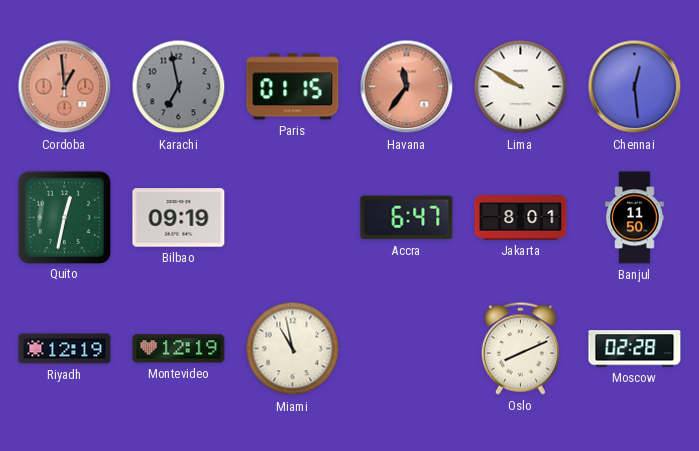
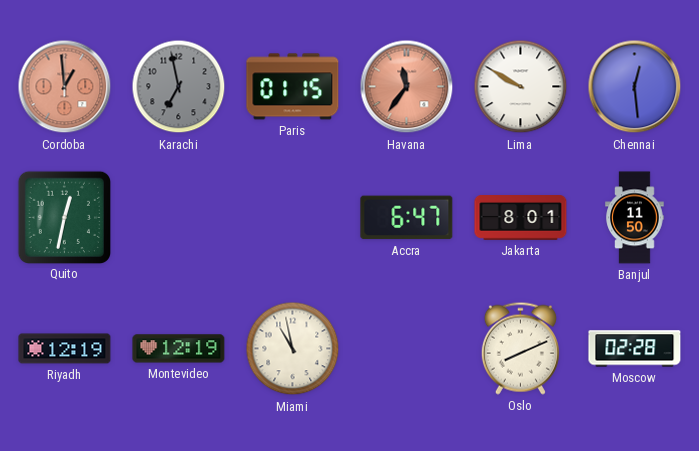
Bilbao: 09:19 -> none (179, 218)
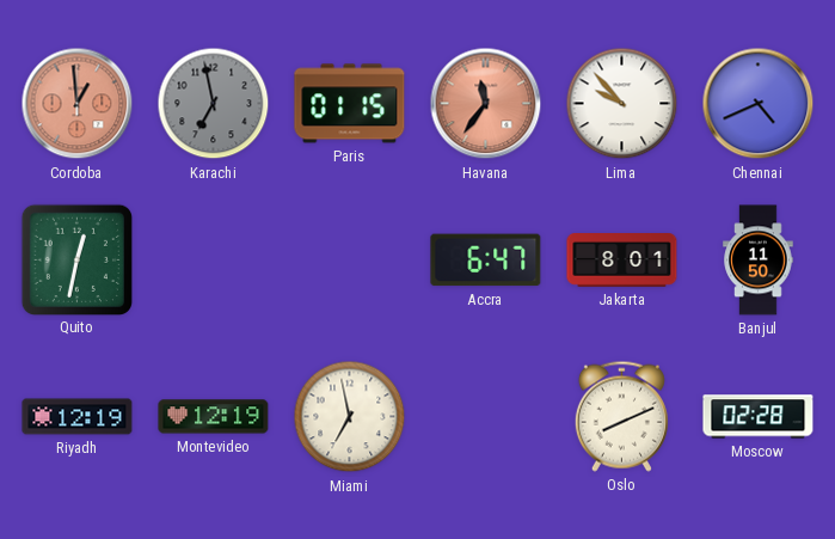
Lima: 9:50 -> 9:53 (622, 104)
Chennai: 12:29 -> 4:41 (759, 104)
Miami: 10:58 -> 6:58 (350, 417)
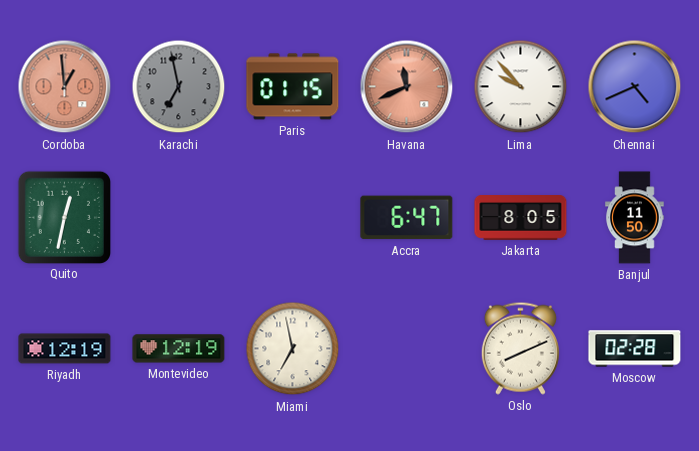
Havana: 11:36 -> 11:41 (407, 87)
Jakarta: 8:01 -> 8:05 (521, 218)
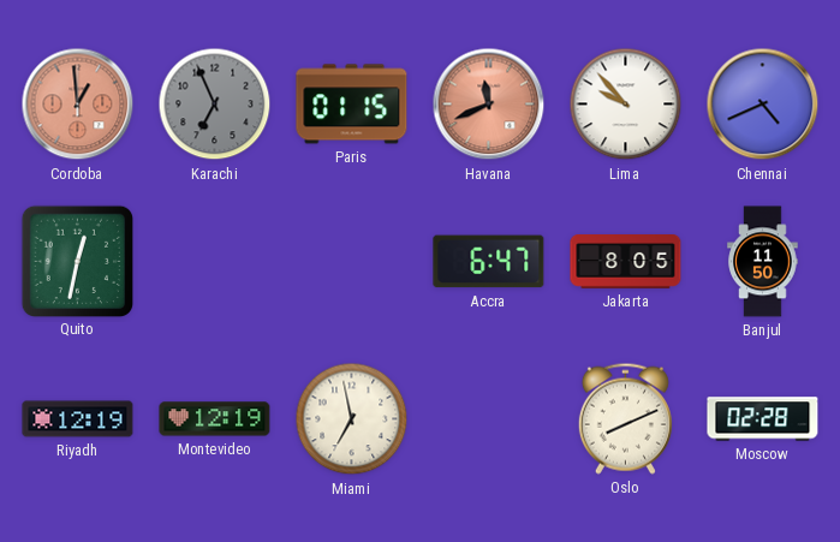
Karachi: 6:58 -> 6:56 (215, 105)
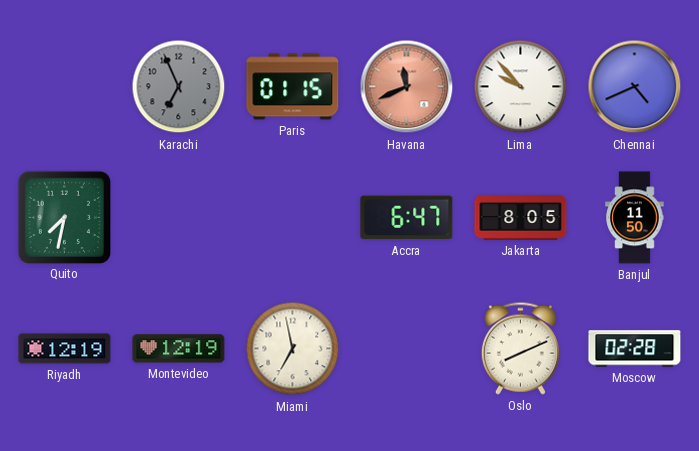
Cordoba: 12:59 -> none (78, 105)
Quito: 12:32 -> 7:32 (64, 217)
